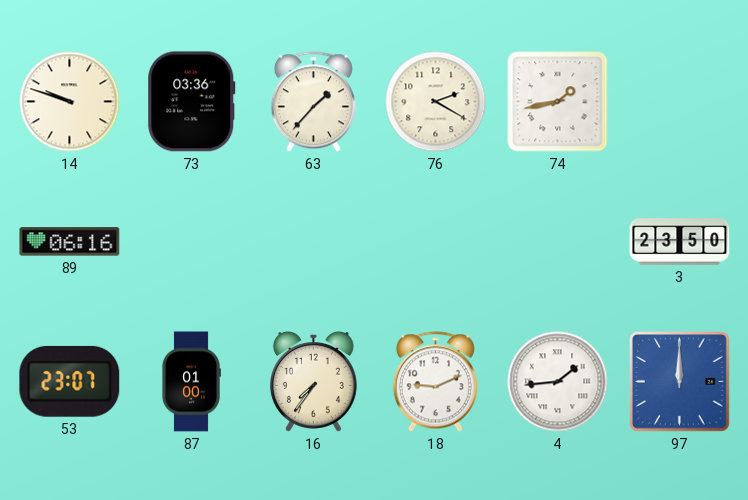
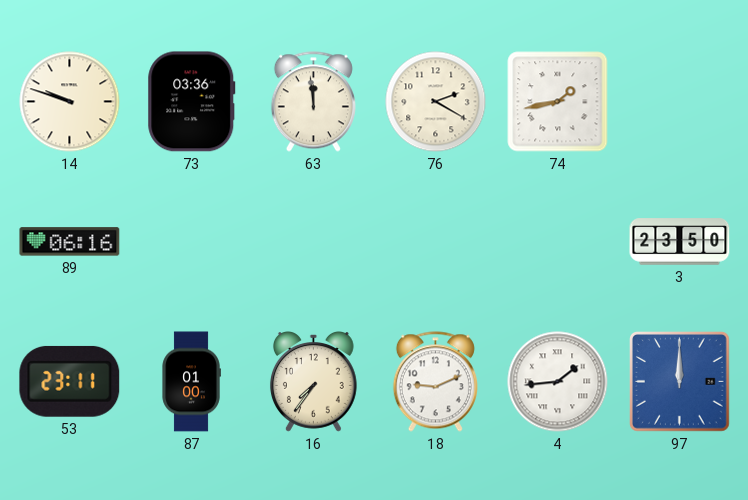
63: 1:37 -> 11:59 (313, 102)
53: 23:07 -> 23:11 (70, 381)
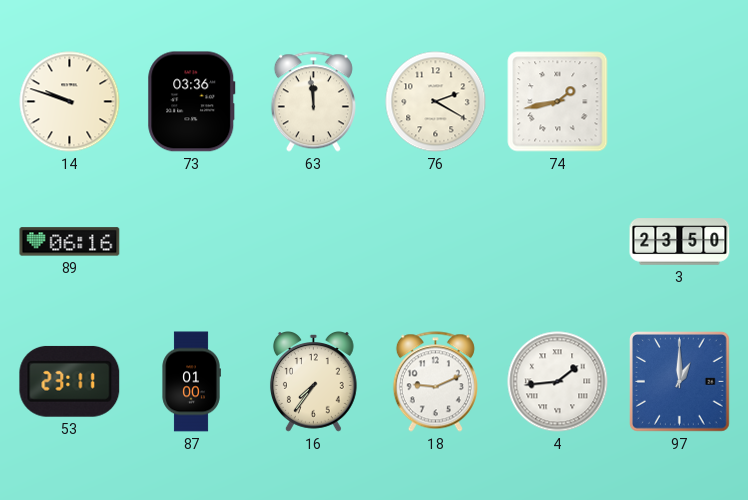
97: 12:00 -> 1:00 (680, 382)
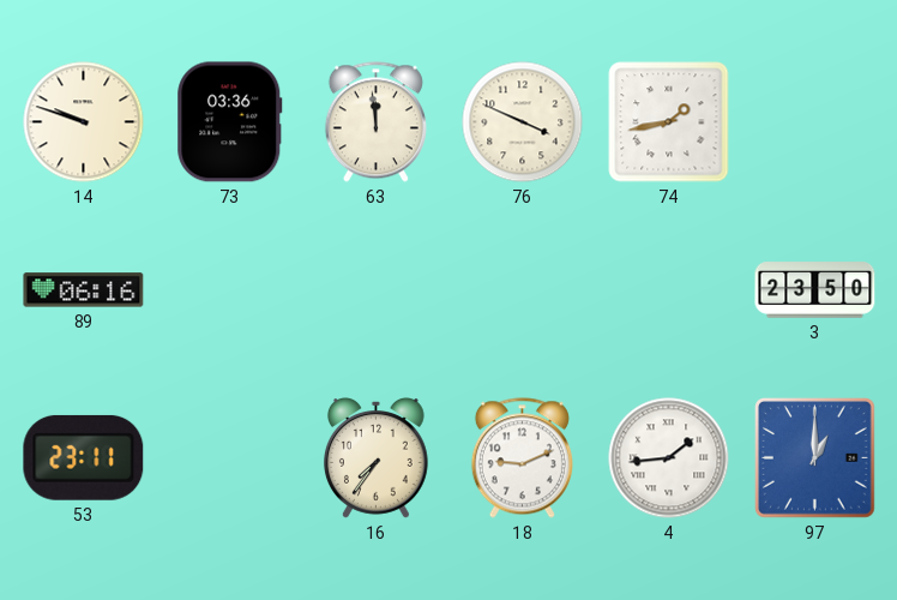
76: 2:20 -> 3:49 (523, 122)
87: 01:00 -> none (191, 382)
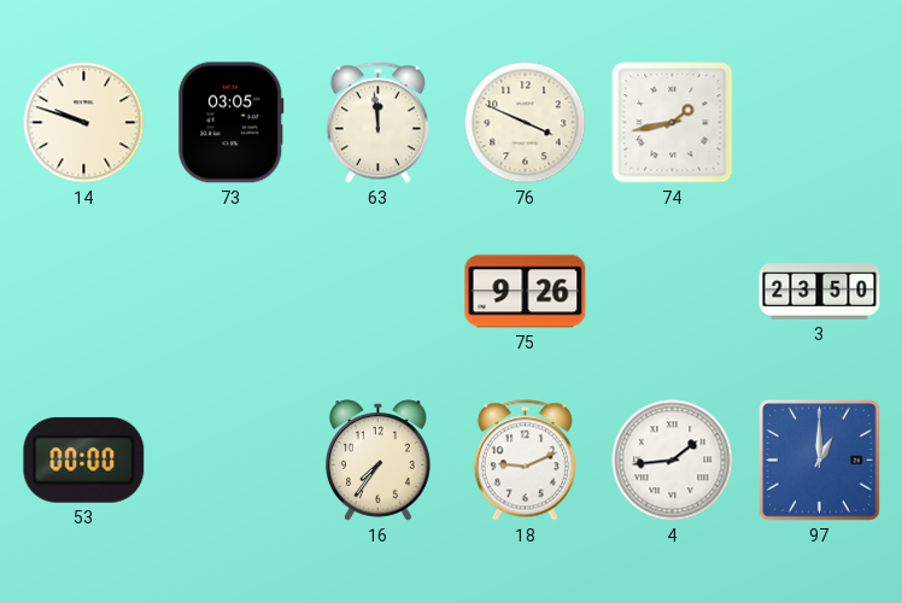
73: 03:36 -> 03:05 (232, 123)
89: 06:16 -> none (84, 290)
75: none -> 9:26 (526, 292)
53: 23:11 -> 00:00 (84, 459)
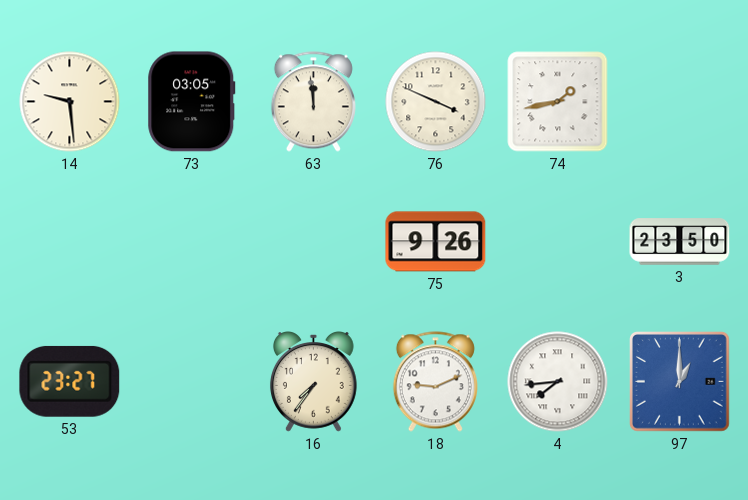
14: 9:48 -> 9:29 (70, 102)
53: 00:00 -> 23:27 (70, 381)
4: 1:44 -> 7:44 (558, 382)
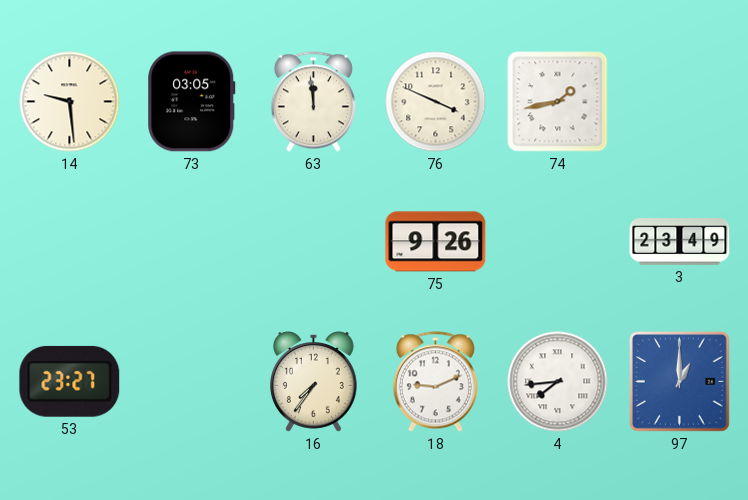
3: 23:50 -> 23:49 (680, 242)
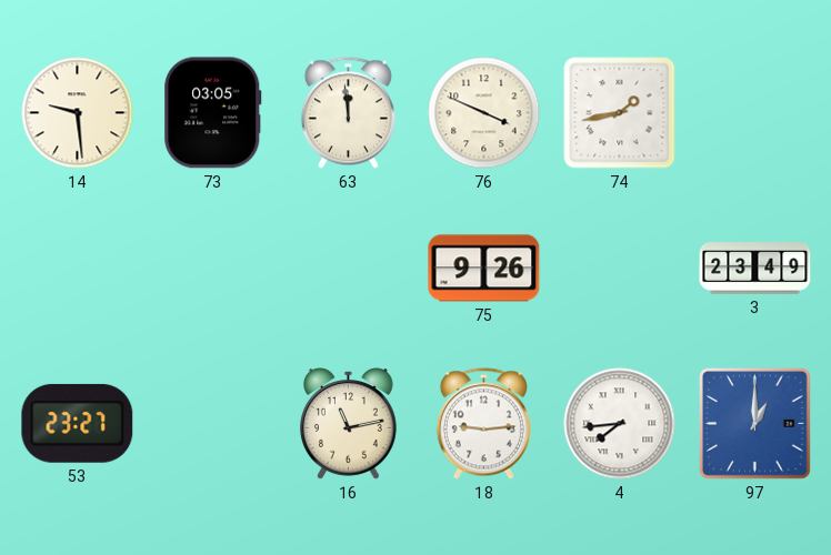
16: 7:36 -> 11:13 (348, 424)
18: 9:11 -> 9:14 (483, 424)
